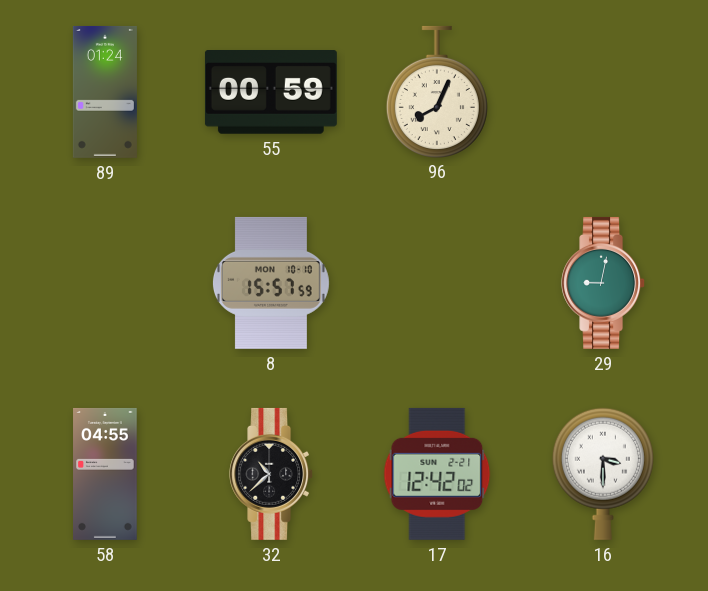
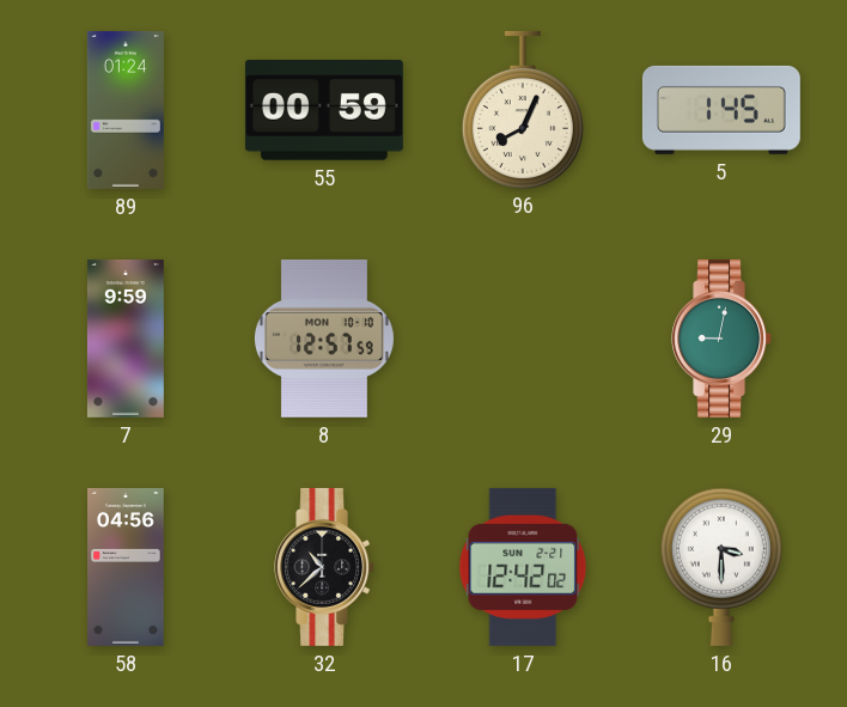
5: none -> 1:45 (721, 110)
7: none -> 9:59 (126, 339)
8: 15:57 -> 12:57 (324, 339)
58: 04:55 -> 04:56 (126, 567)
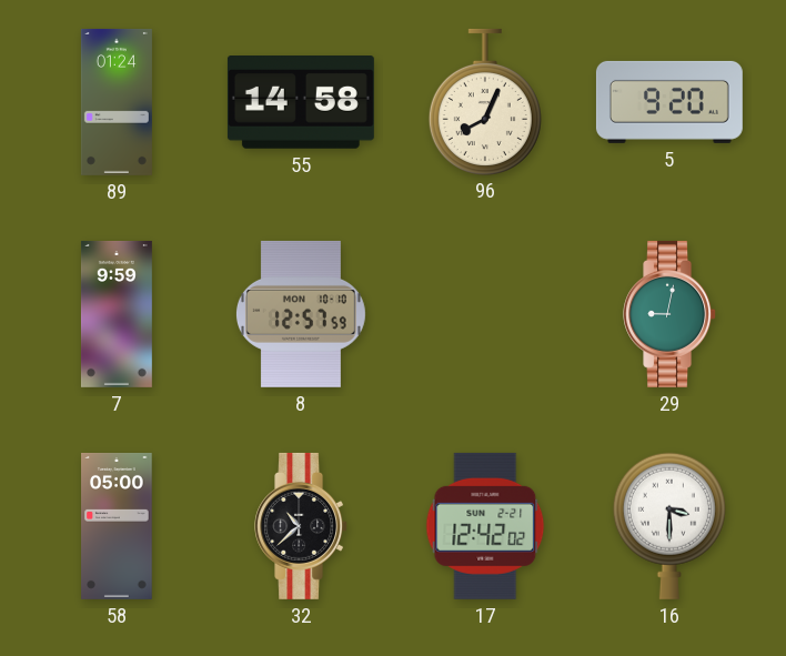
55: 00:59 -> 14:58 (301, 103)
5: 1:45 -> 9:20 (669, 102)
58: 04:56 -> 05:00 (117, 526)
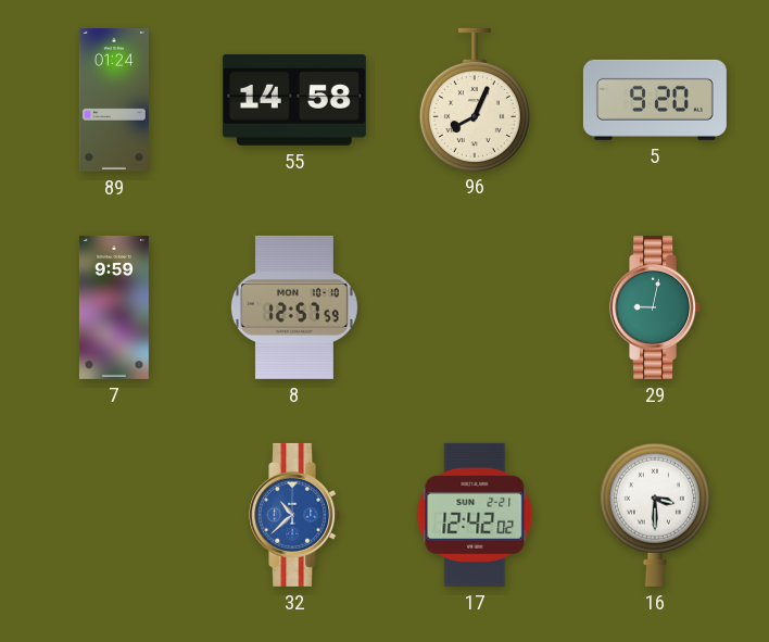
58: 05:00 -> none (117, 526)
32 dial: black -> blue (295, 515)
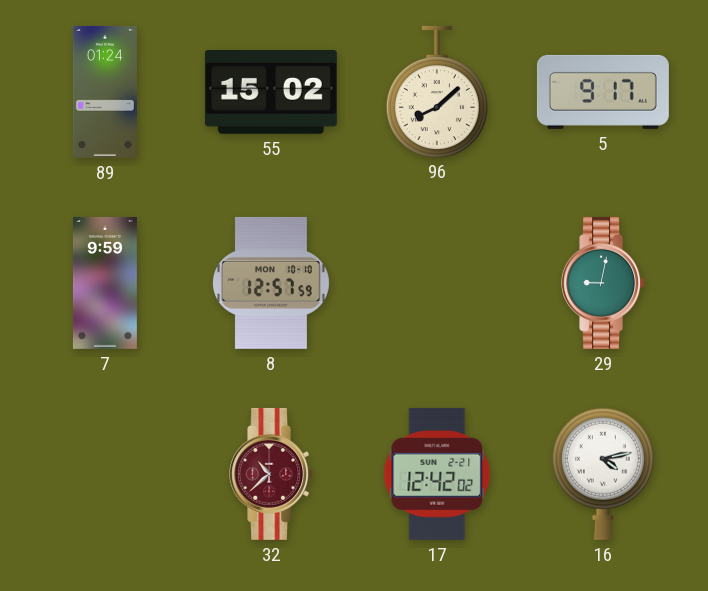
55: 14:58 -> 15:02 (271, 93)
96: 8:04 -> 8:08 (437, 91)
5: 9:20 -> 9:17 (603, 92)
32 dial: blue -> burgundy (272, 474)
16: 3:30 -> 4:13 (603, 474)
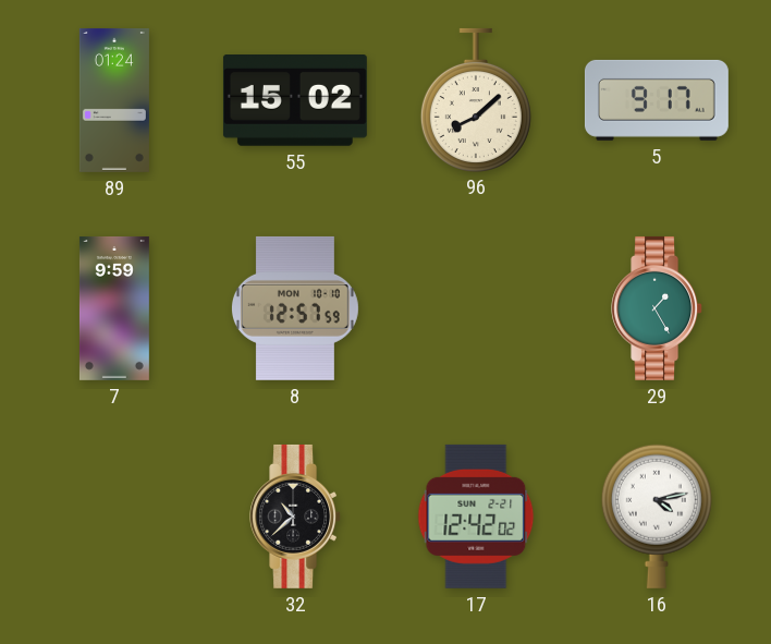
29: 9:02 -> 1:25 (658, 308)
32 dial: burgundy -> black (296, 517)
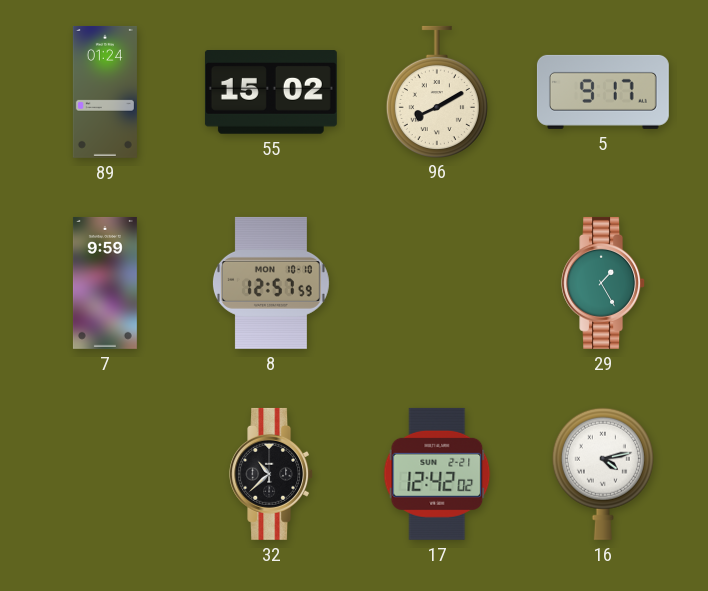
96: 8:08 -> 8:10 (437, 91)
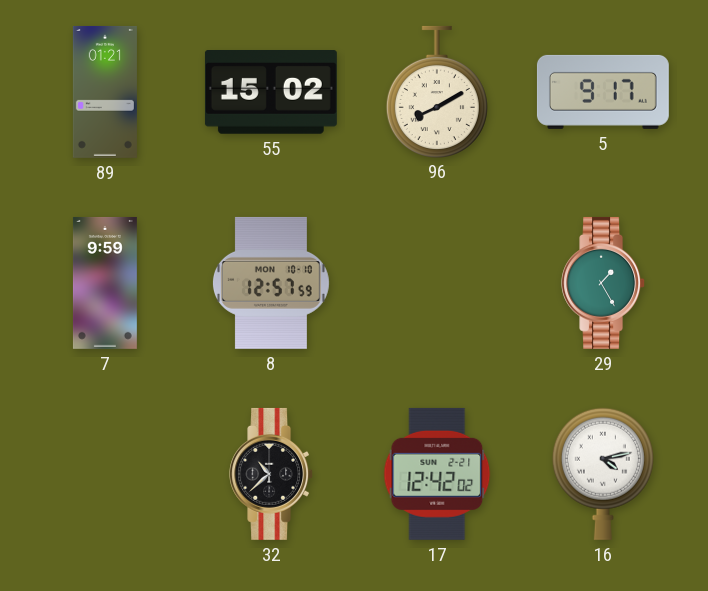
89: 01:24 -> 01:21 (105, 92)
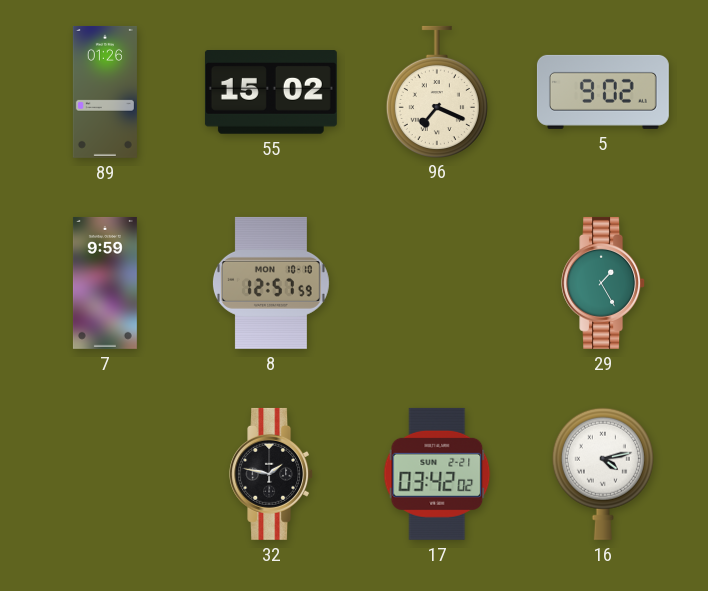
89: 01:21 -> 01:26 (105, 92)
96: 8:10 -> 7:19 (437, 91)
5: 9:17 -> 9:02 (603, 92)
32: 10:38 -> 1:47 (272, 474)
17: 12:42 -> 03:42 (437, 474)
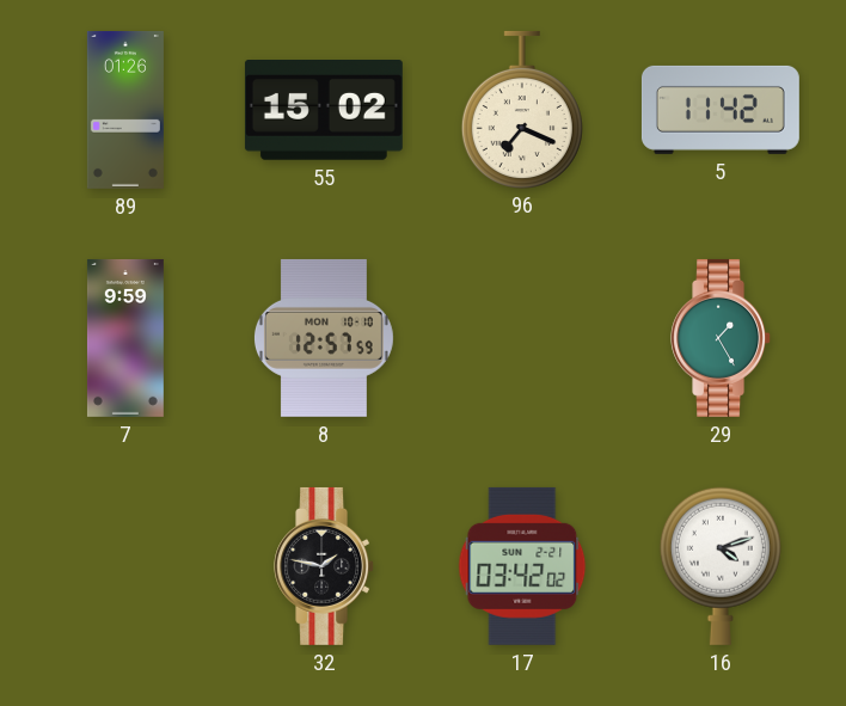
5: 9:02 -> 11:42 (721, 110)
16: 4:13 -> 4:12 (721, 566)
